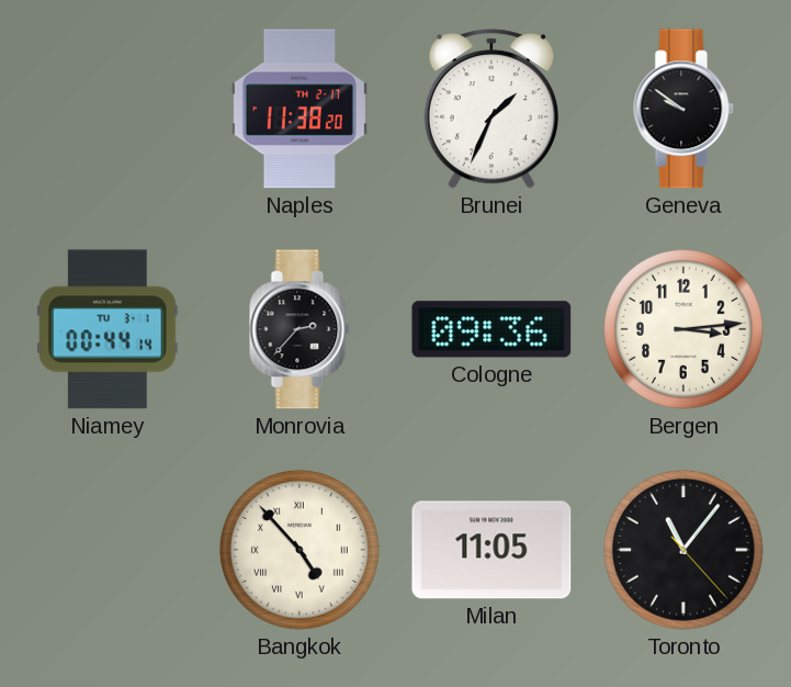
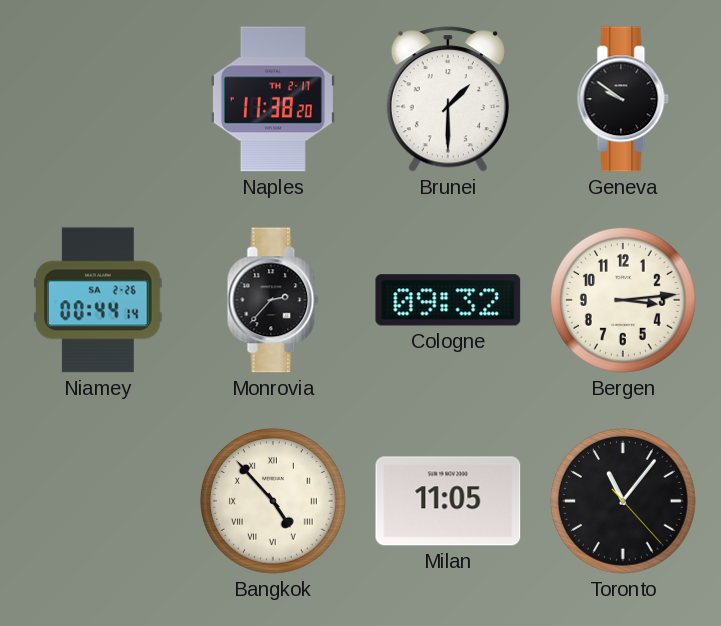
Brunei: 1:34 -> 1:30 (448, 99)
Niamey date: TU 3-1 -> SA 2-26 (98, 300)
Cologne: 09:36 -> 09:32 (448, 300)
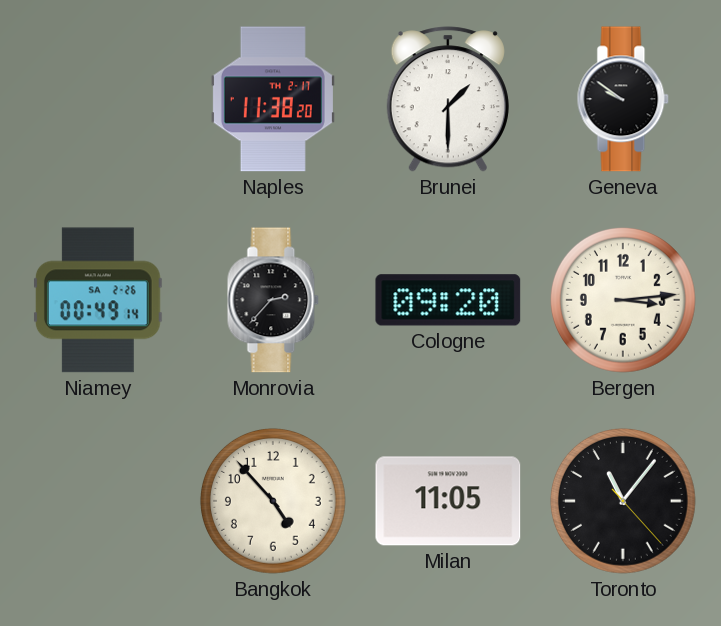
Niamey: 00:44 -> 00:49 (98, 300)
Cologne: 09:32 -> 09:20 (448, 300)
Bangkok numerals: Roman -> Arabic (273, 501)
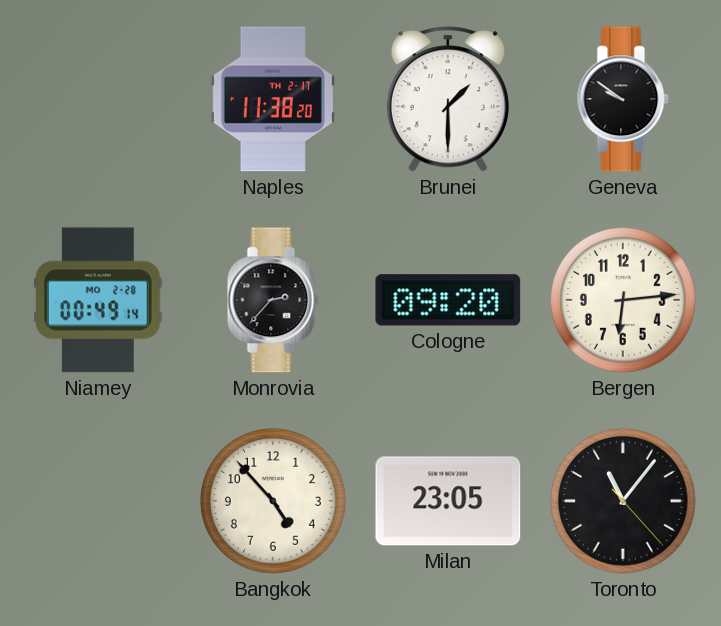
Niamey date: SA 2-26 -> MO 2-28 (98, 300)
Bergen: 3:14 -> 6:14 (623, 300)
Milan: 11:05 -> 23:05 (448, 501)
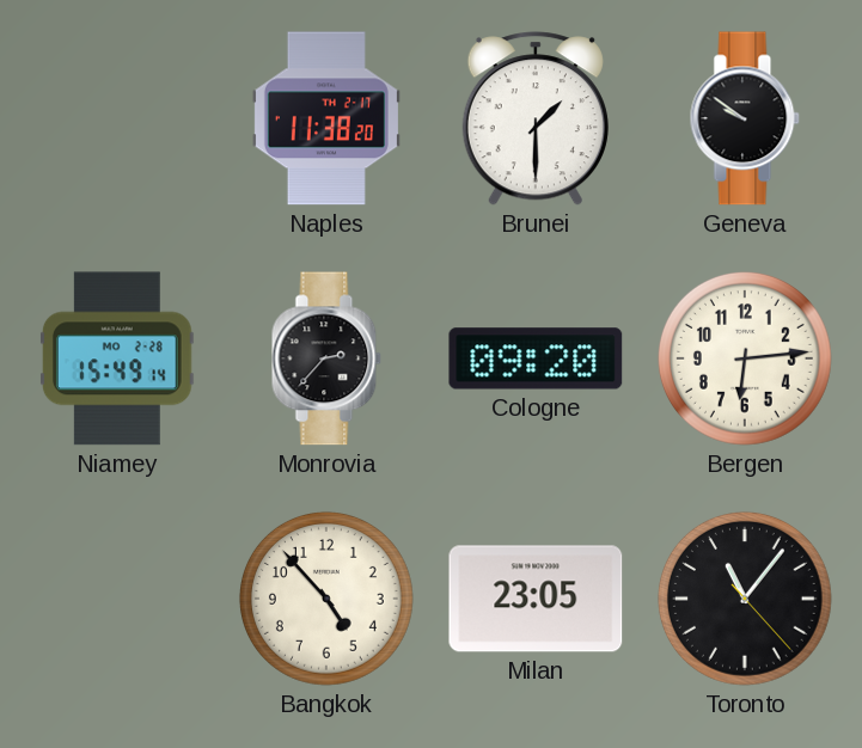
Niamey: 00:49 -> 15:49 (117, 358)
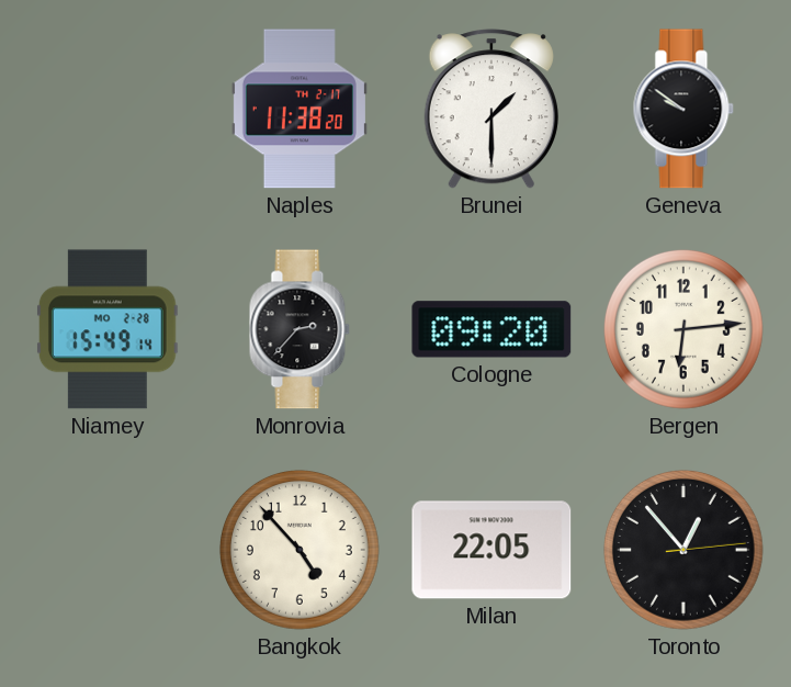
Milan: 23:05 -> 22:05 (491, 550)
Toronto: 11:06 -> 12:53 (683, 550)
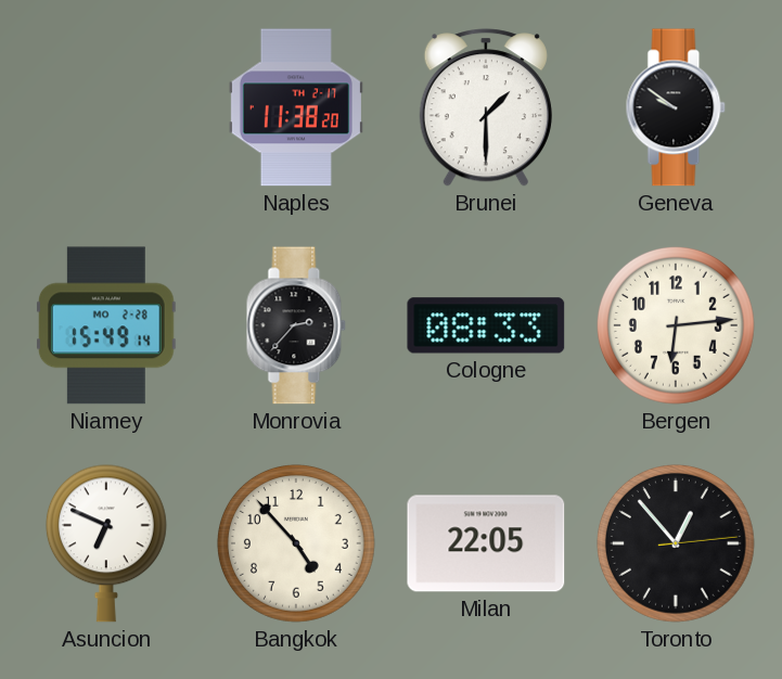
Cologne: 09:20 -> 08:33 (486, 325)
Asuncion: none -> 6:49 (106, 543)
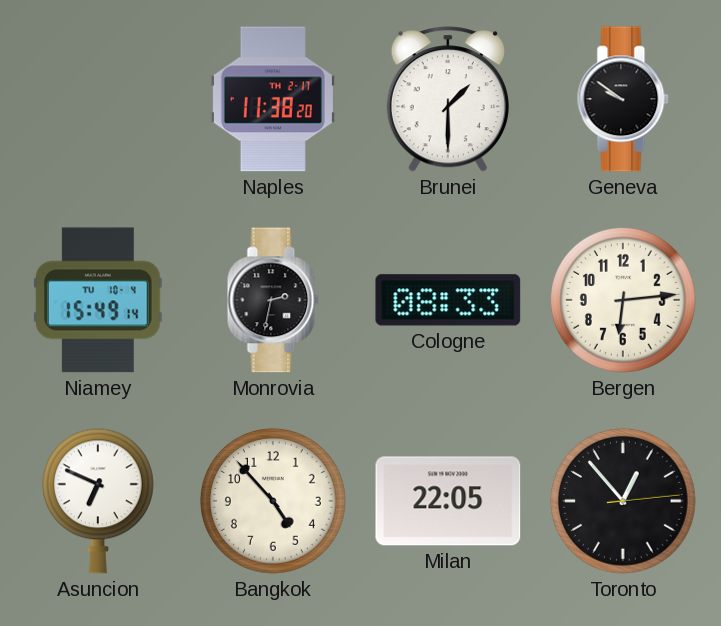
Niamey date: MO 2-28 -> TU 10-4 (98, 300)
Monrovia: 2:37 -> 2:32 (273, 300)
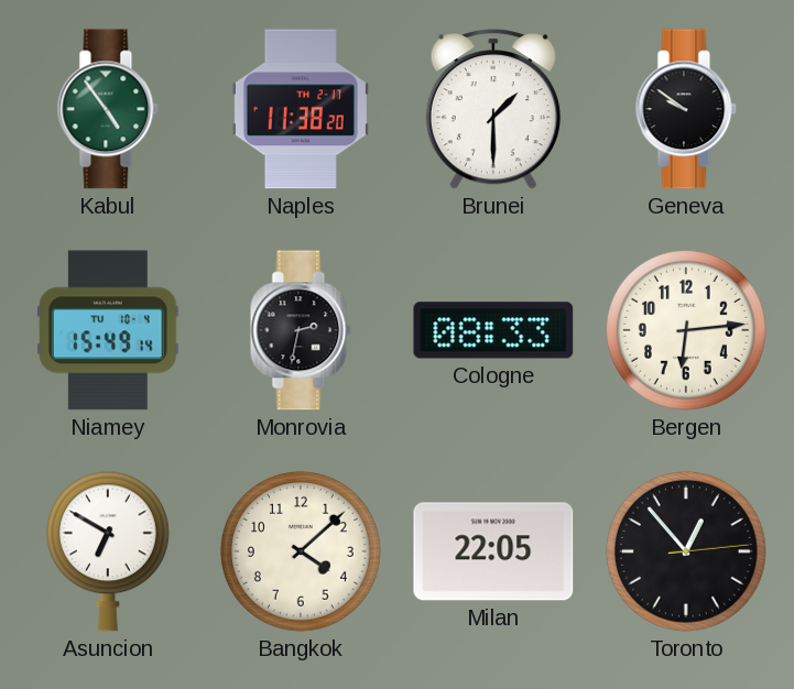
Kabul: none -> 4:54 (108, 109)
Asuncion: 6:49 -> 6:50 (108, 551)
Bangkok: 4:53 -> 4:08 (301, 551)
